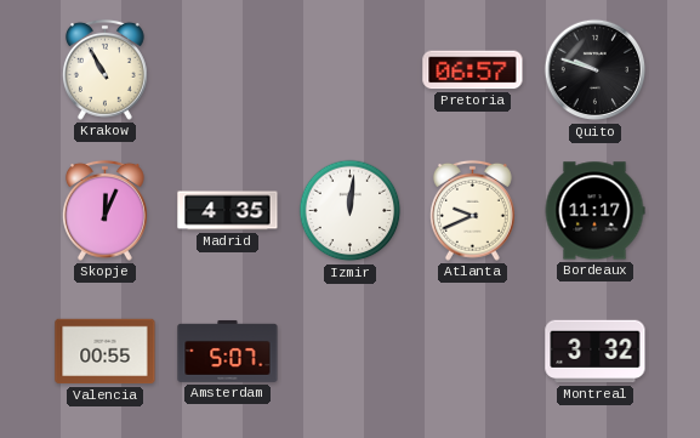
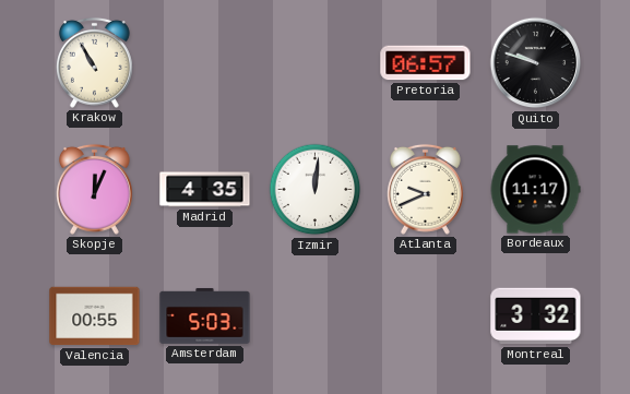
Amsterdam: 5:07 -> 5:03 (205, 315)
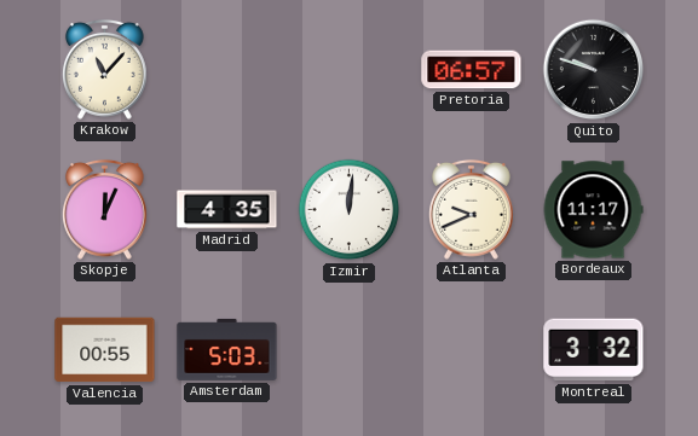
Krakow: 10:55 -> 11:07 (104, 69)
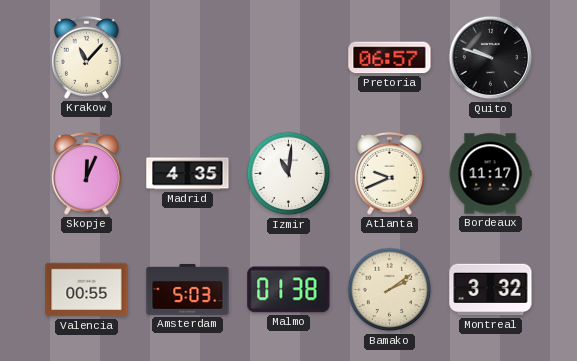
Izmir: 12:01 -> 11:01 (289, 174)
Malmo: none -> 01:38 (289, 290)
Bamako: none -> 2:09 (390, 290)
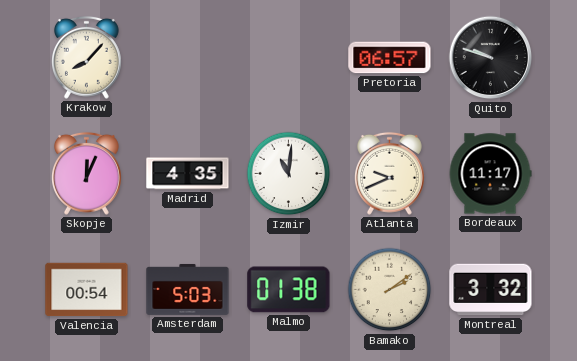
Krakow: 11:07 -> 8:07 (86, 57)
Valencia: 00:55 -> 00:54 (87, 290)
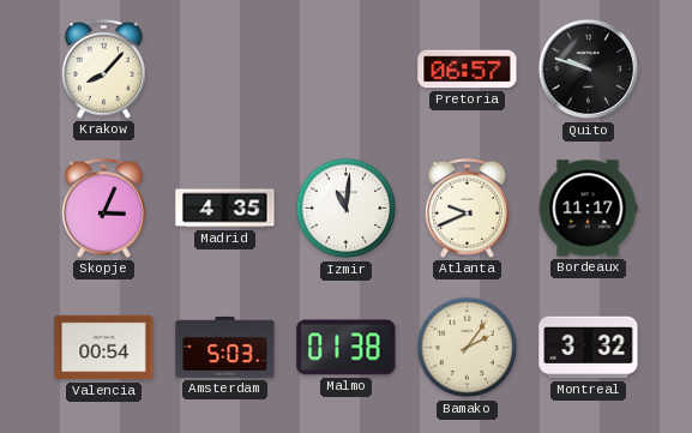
Skopje: 12:04 -> 3:04 (103, 208)
Bamako: 2:09 -> 2:06 (468, 348)
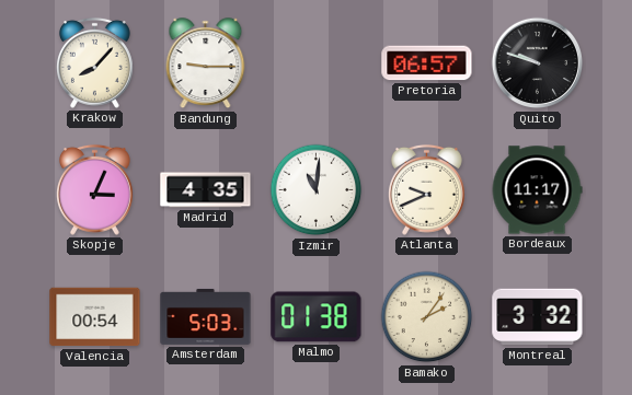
Bandung: none -> 9:15 (206, 63)
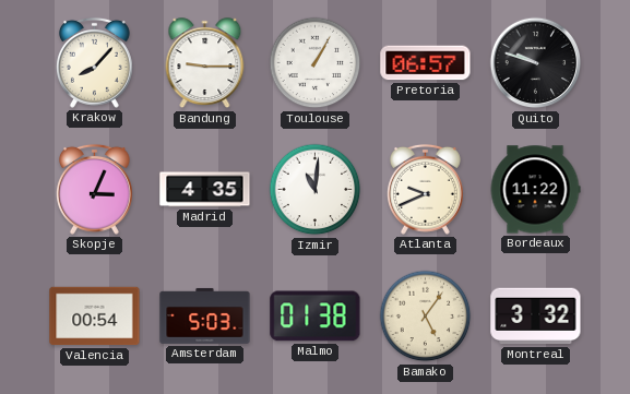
Toulouse: none -> 1:05 (316, 63)
Bordeaux: 11:17 -> 11:22 (535, 190)
Bamako: 2:06 -> 5:06 (426, 317)
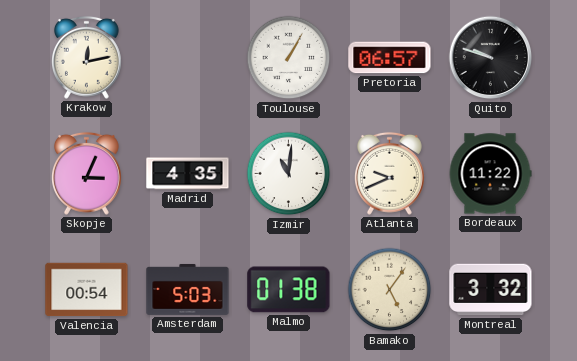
Krakow: 8:07 -> 12:13 (86, 57)
Bandung: 9:15 -> none (205, 63)
